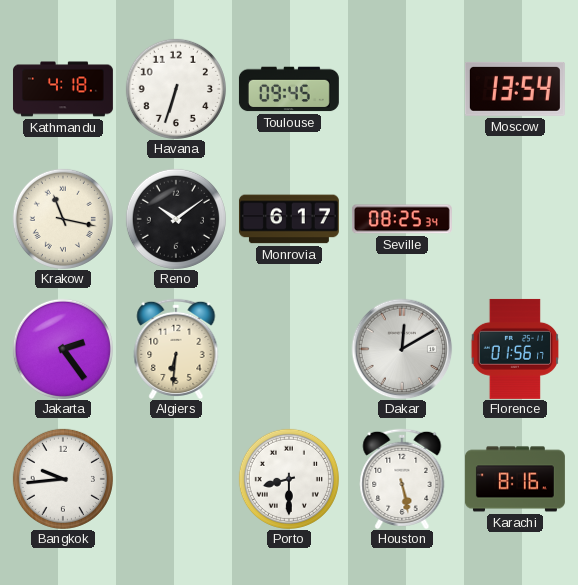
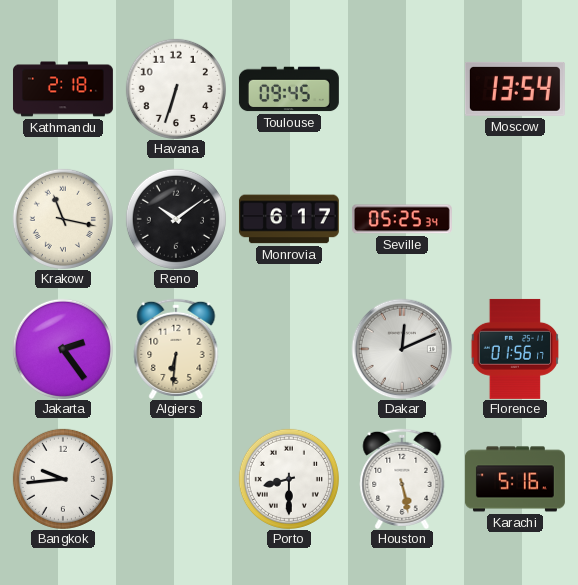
Kathmandu: 4:18 -> 2:18 (63, 89)
Seville: 08:25 -> 05:25 (402, 219)
Dakar: 12:10 -> 12:11 (402, 349)
Karachi: 8:16 -> 5:16 (515, 479)
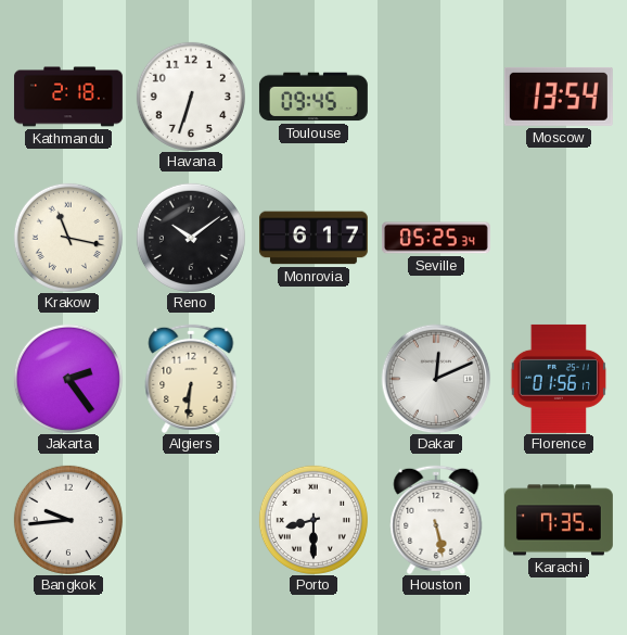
Karachi: 5:16 -> 7:35 (559, 520)
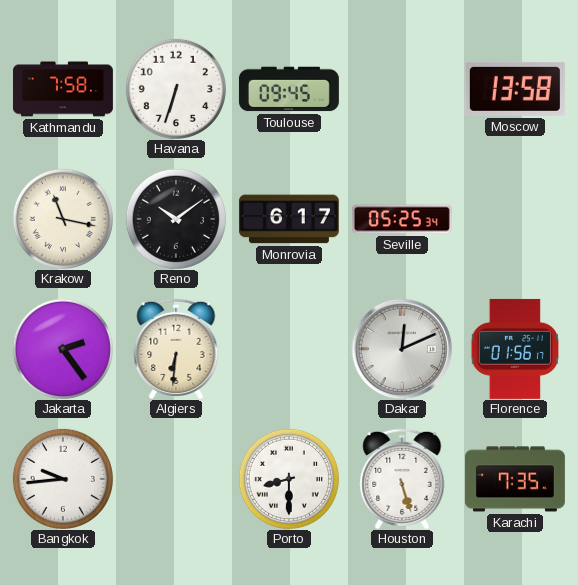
Kathmandu: 2:18 -> 7:58 (63, 89)
Moscow: 13:54 -> 13:58 (515, 89)
Houston: 5:28 -> 5:27 (402, 478)
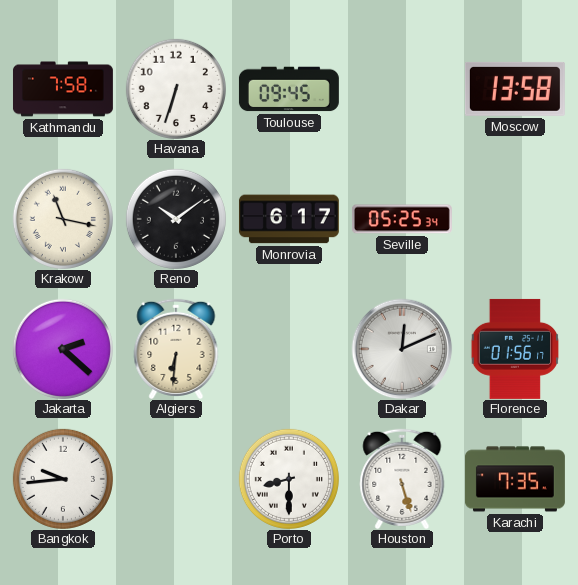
Jakarta: 2:24 -> 2:22 (63, 349)
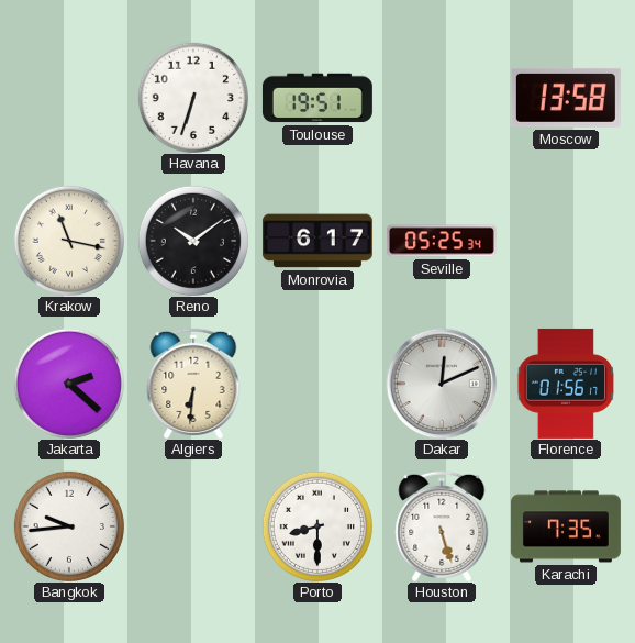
Kathmandu: 7:58 -> none (63, 89)
Toulouse: 09:45 -> 19:51 (317, 98)
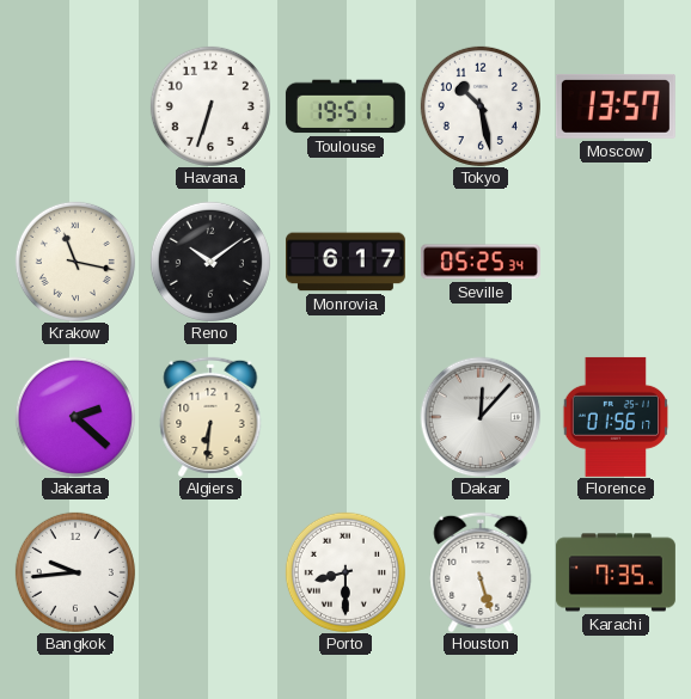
Tokyo: none -> 10:28 (481, 106)
Moscow: 13:58 -> 13:57 (616, 106)
Dakar: 12:11 -> 12:07 (481, 417)
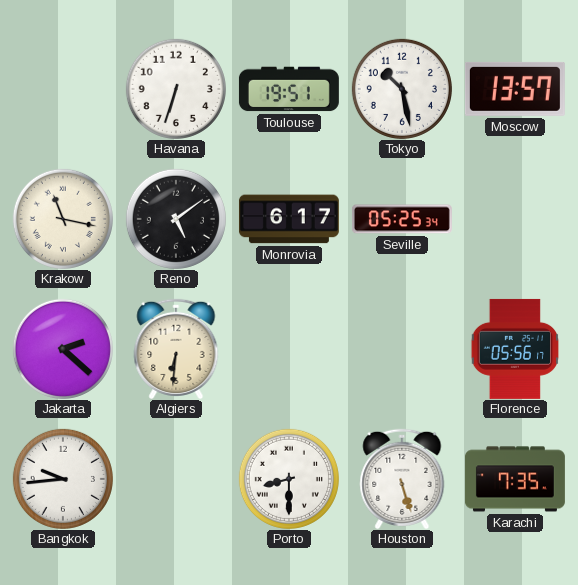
Reno: 10:09 -> 5:09 (176, 219)
Dakar: 12:07 -> none (481, 417)
Florence: 01:56 -> 05:56 (515, 349)
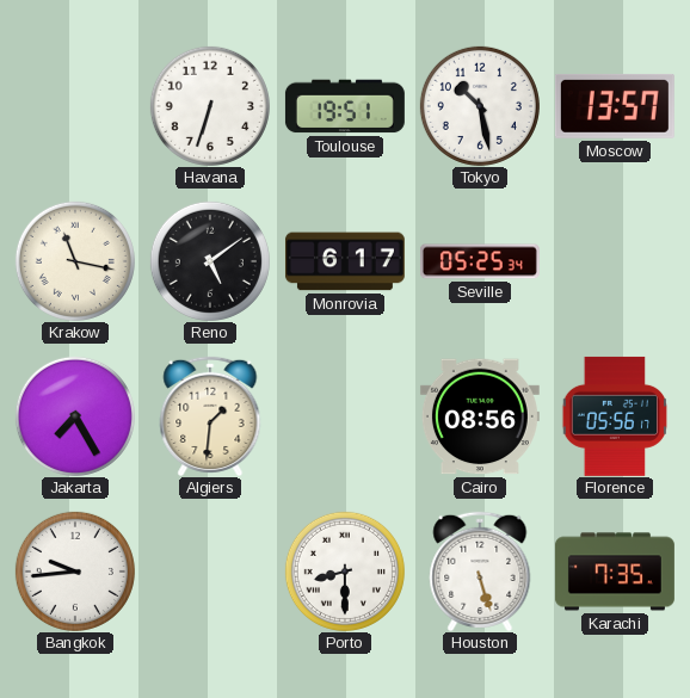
Jakarta: 2:22 -> 7:25 (75, 416)
Algiers: 6:31 -> 1:31 (210, 415)
Cairo: none -> 08:56 (480, 416)
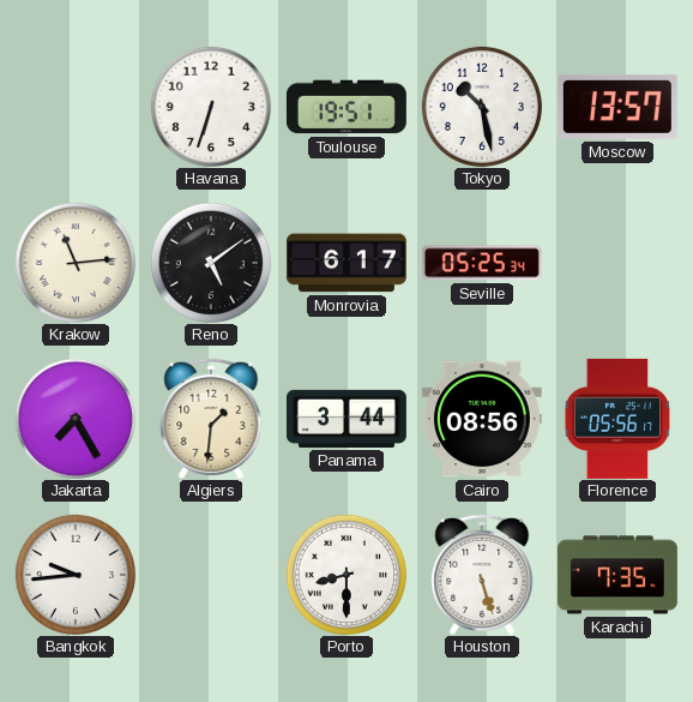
Krakow: 11:17 -> 11:14 (76, 263)
Panama: none -> 3:44 (346, 419)
